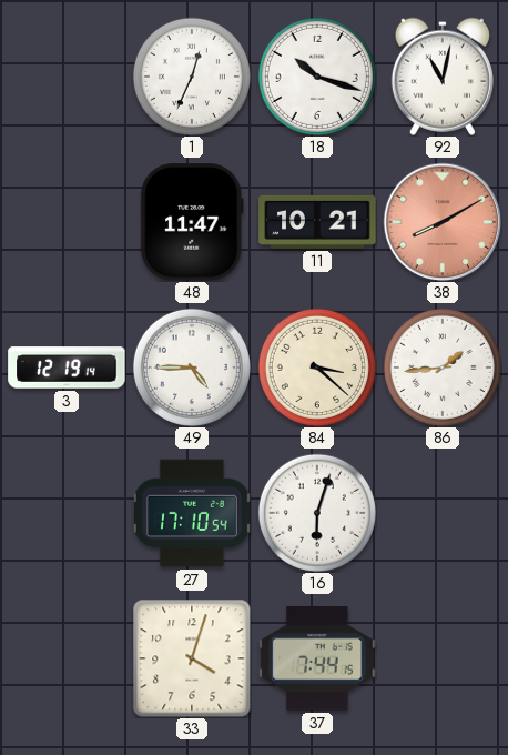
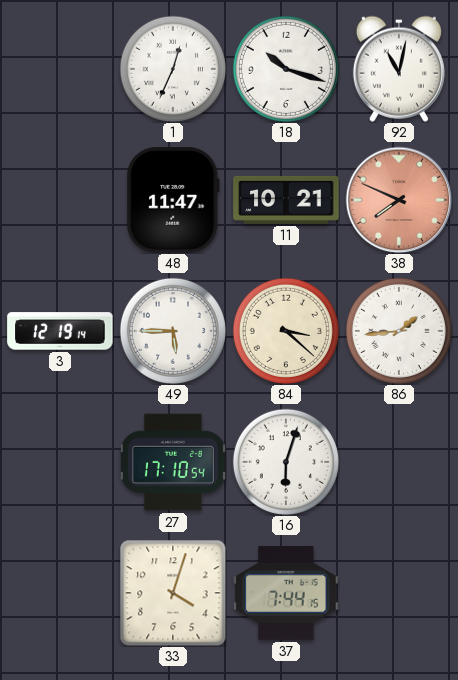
38: 8:10 -> 7:49 (399, 200)
49: 4:45 -> 5:45 (173, 331)
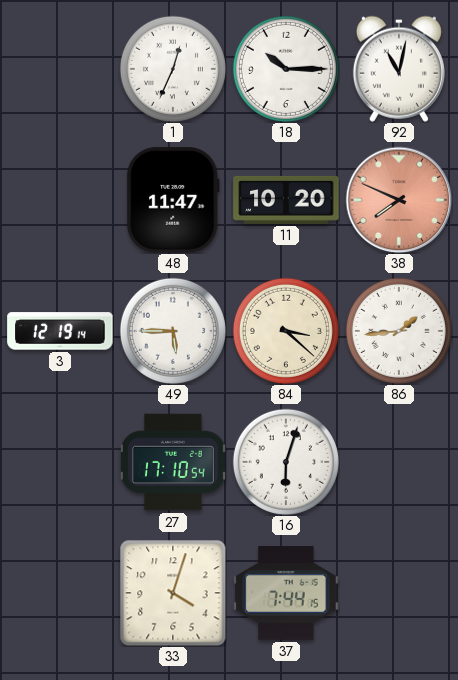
18: 10:18 -> 10:15 (286, 69)
11: 10:21 -> 10:20 (286, 200)
